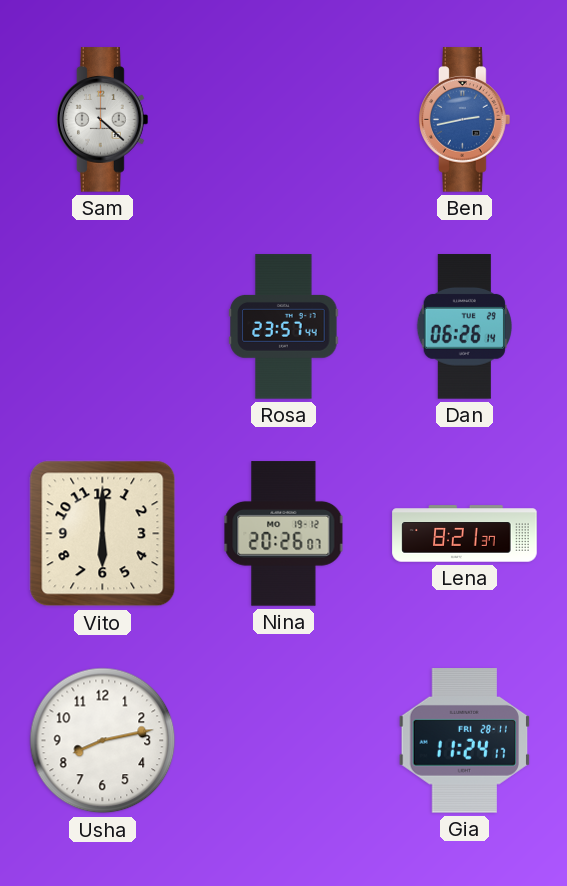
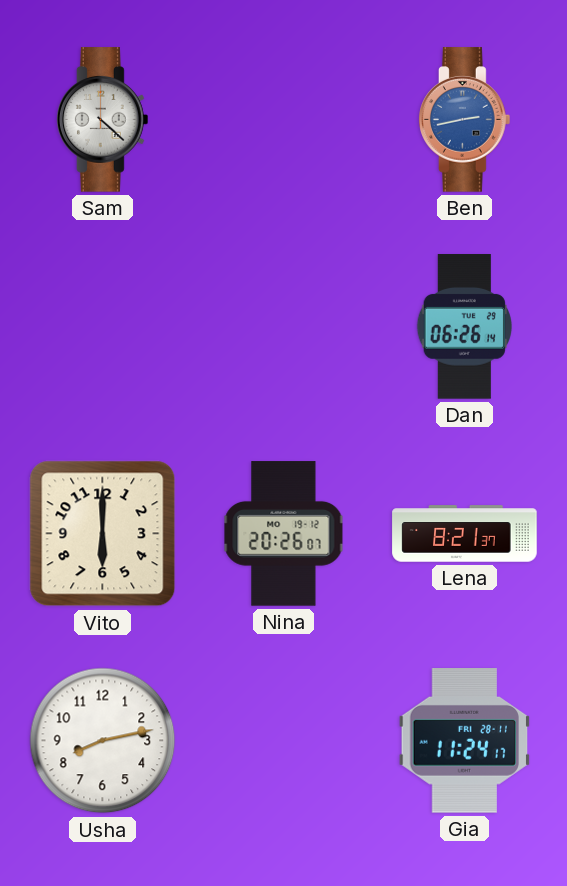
Rosa: 23:57 -> none (284, 327)
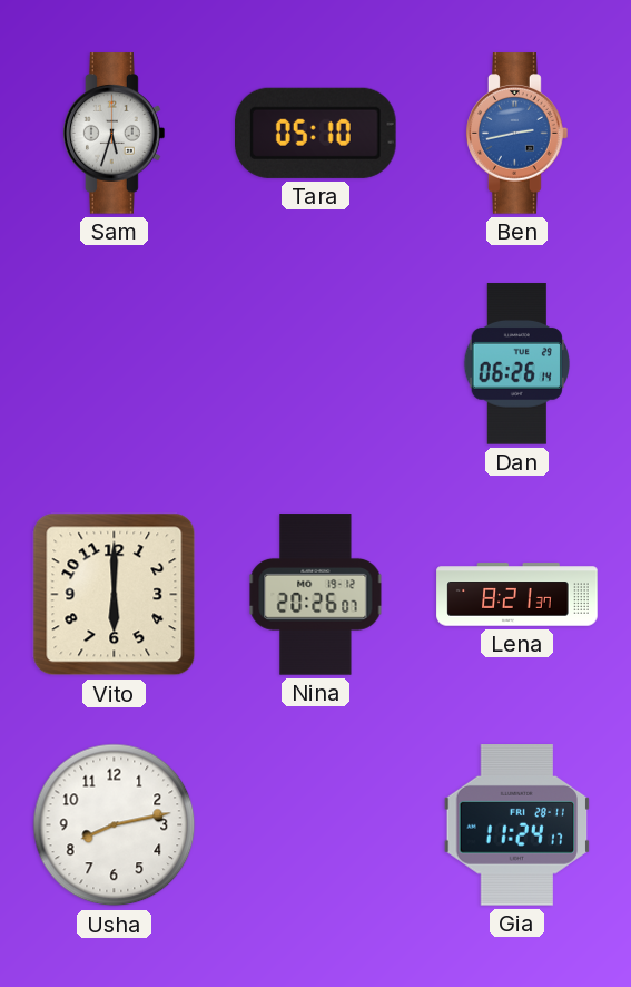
Sam: 4:22 -> 5:33 (115, 134)
Tara: none -> 05:10 (316, 133)
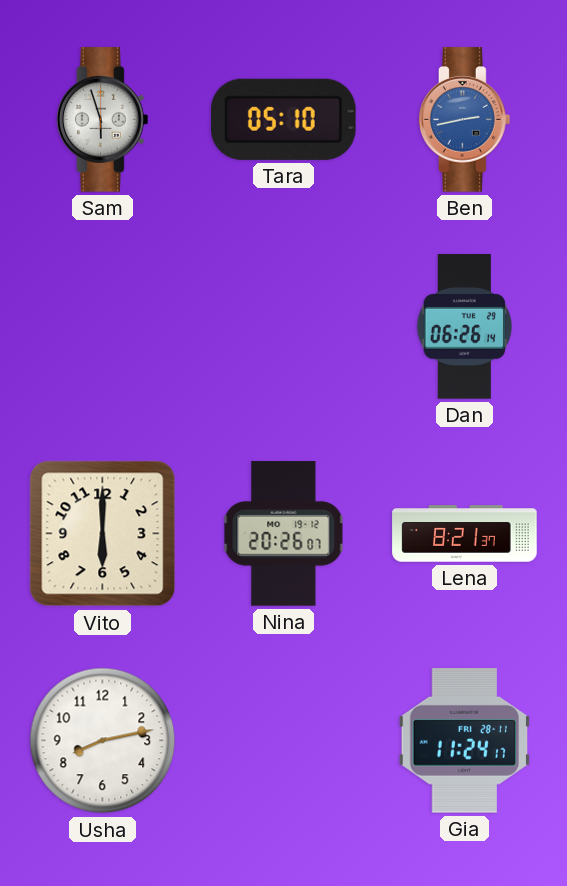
Sam: 5:33 -> 5:57 (103, 120)
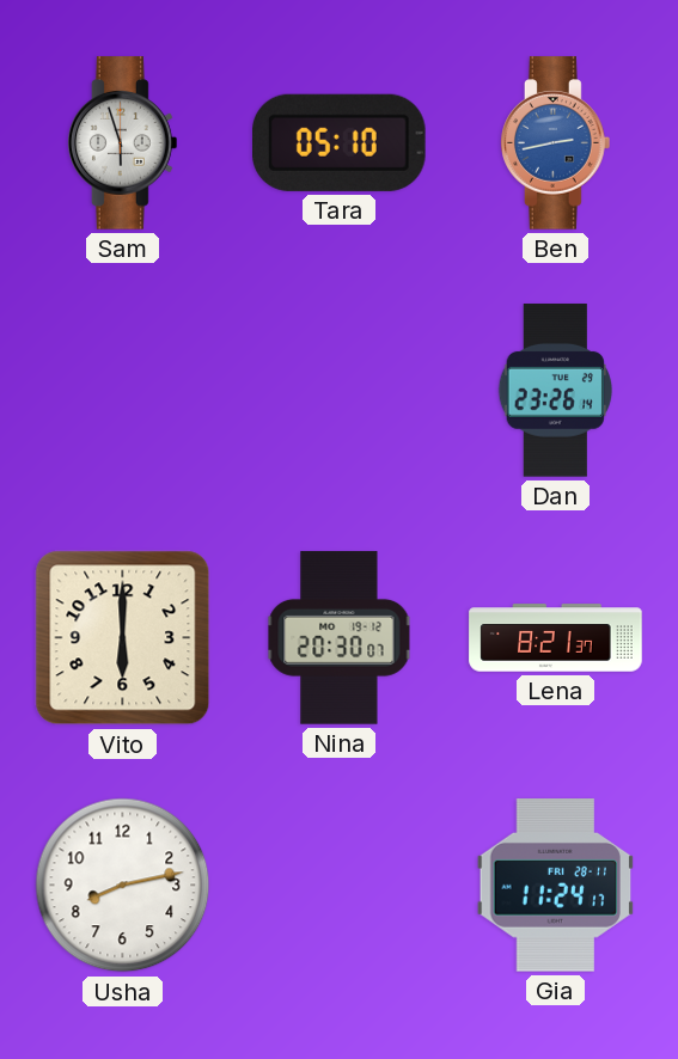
Dan: 06:26 -> 23:26 (555, 391)
Nina: 20:26 -> 20:30 (340, 638)
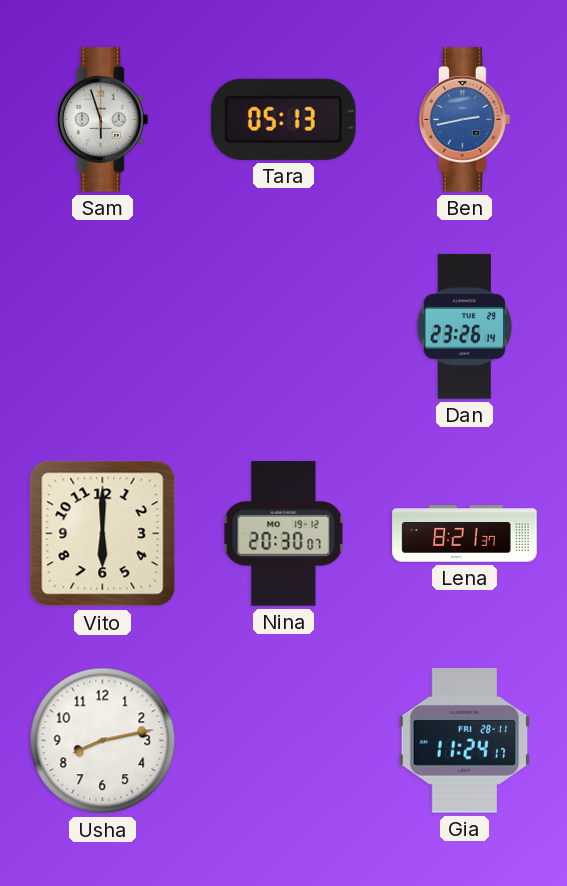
Tara: 05:10 -> 05:13 (284, 119)
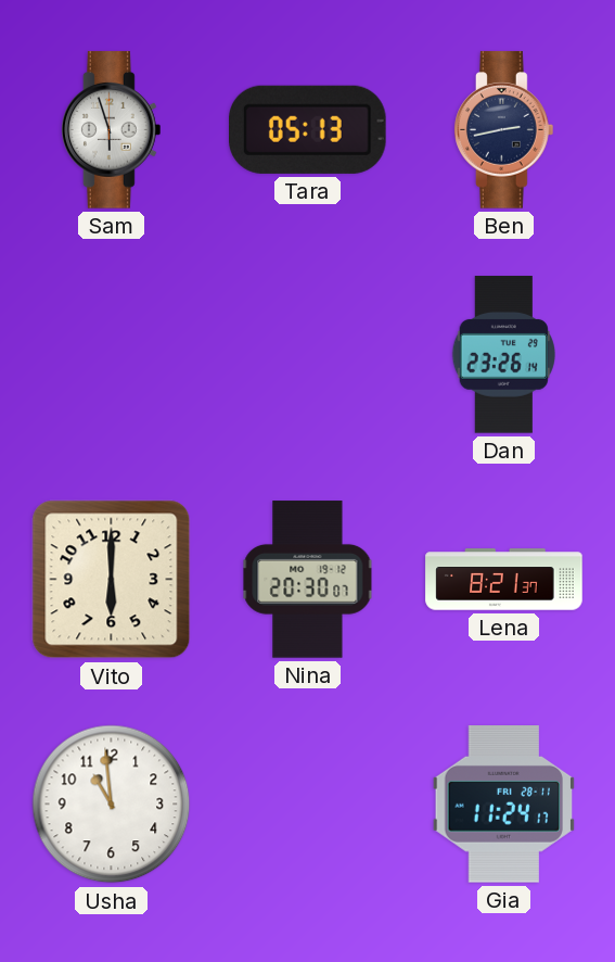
Ben dial: blue -> navy (504, 130)
Usha: 8:13 -> 10:59 (112, 805)
